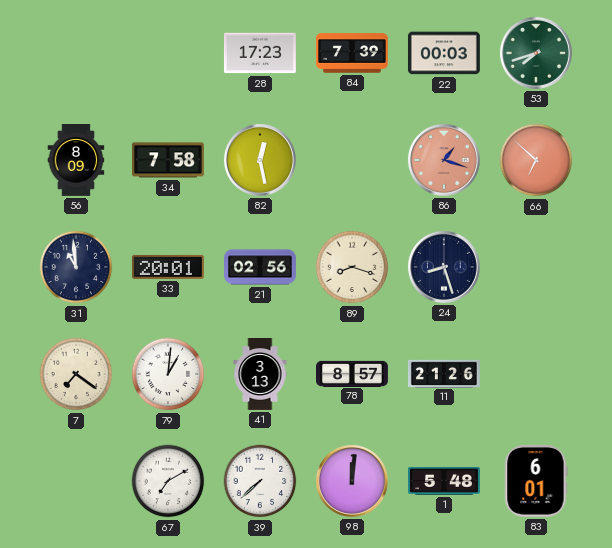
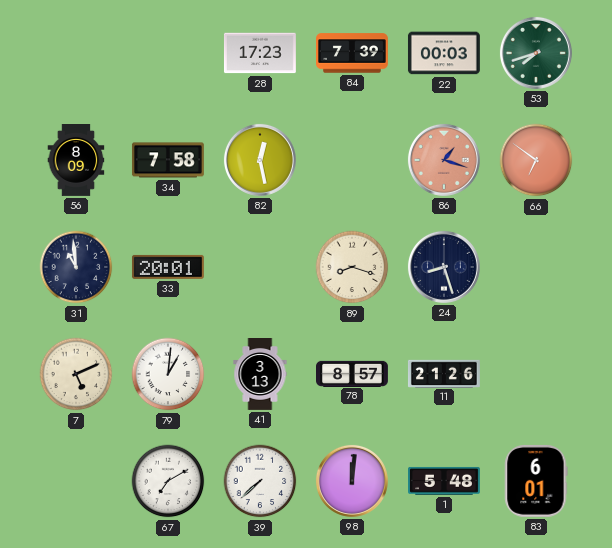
66: 6:52 -> 6:51 (536, 160)
21: 02:56 -> none (261, 267)
7: 7:21 -> 5:11 (76, 374)
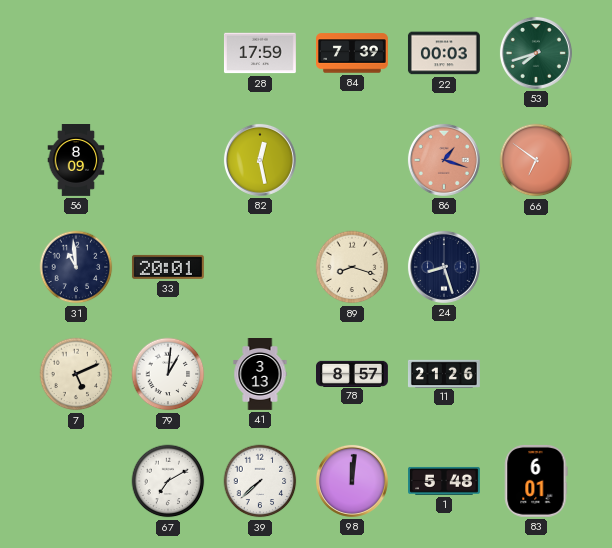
28: 17:23 -> 17:59 (260, 53)
34: 7:58 -> none (168, 160)
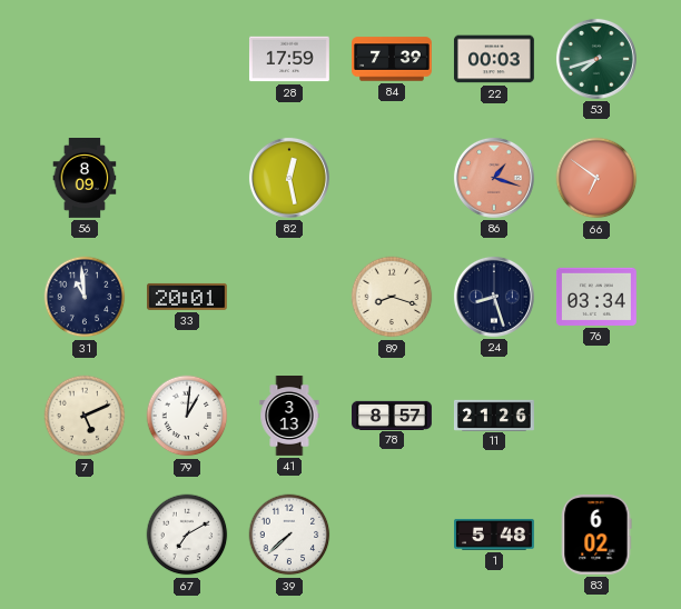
76: none -> 03:34 (596, 297)
98: 12:01 -> none (352, 481)
83: 6:01 -> 6:02 (596, 535)
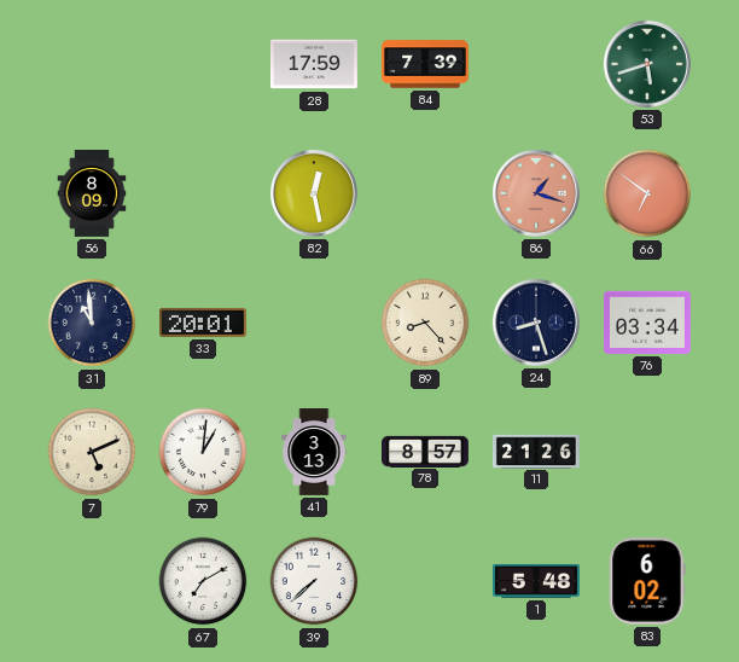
22: 00:03 -> none (494, 59)
53: 7:42 -> 5:42 (647, 64)
89: 8:18 -> 8:23 (425, 323)
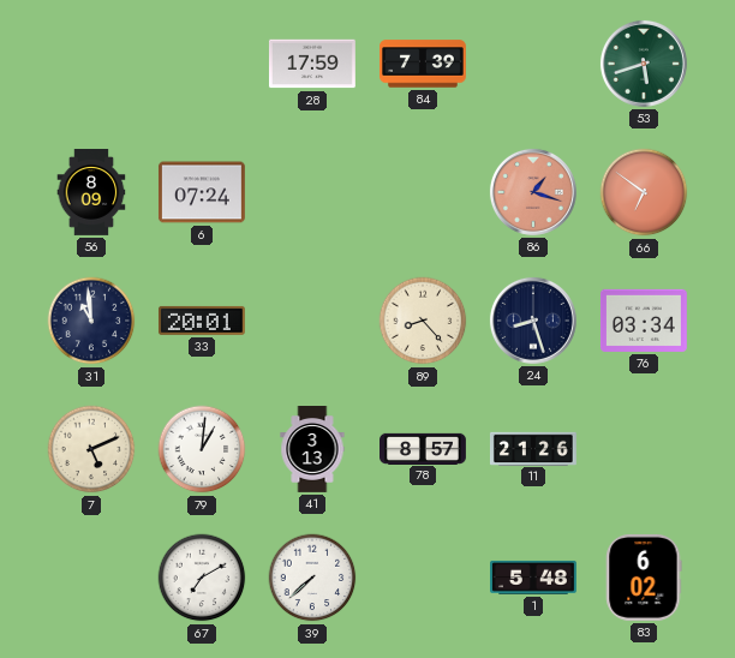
6: none -> 07:24 (202, 192)
82: 12:28 -> none (314, 193)
